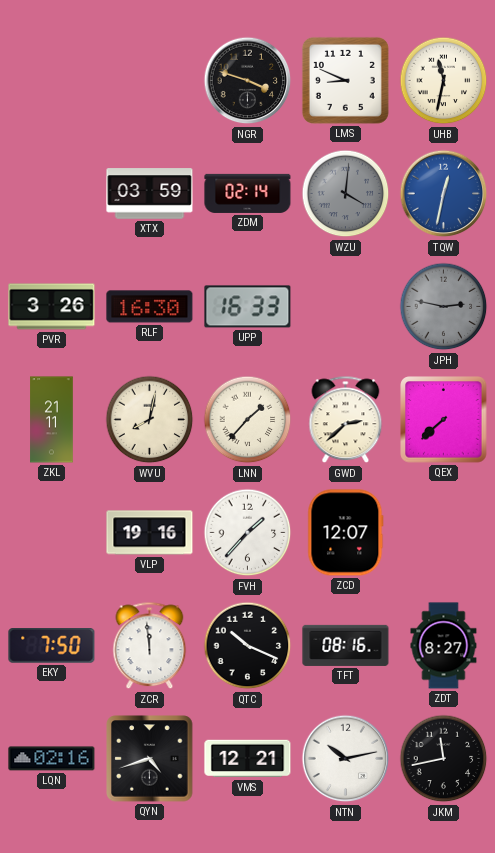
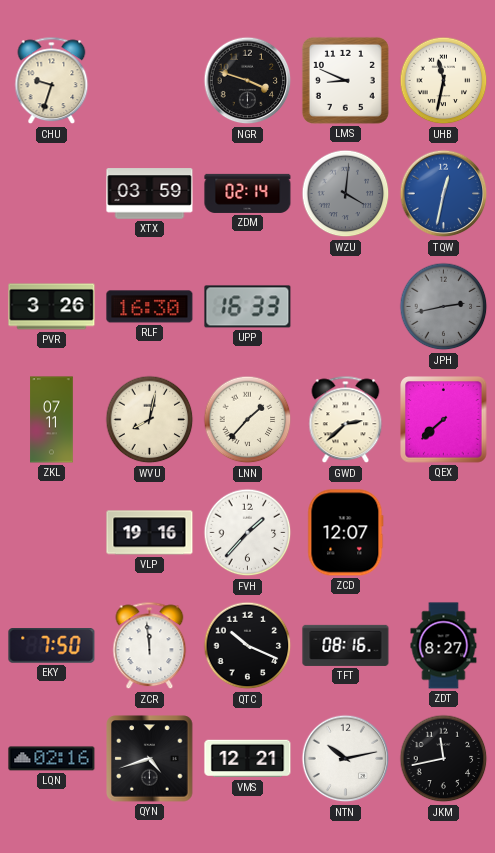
CHU: none -> 9:33 (52, 81)
JPH: 2:47 -> 2:43 (444, 307)
ZKL: 21:11 -> 07:11 (52, 420)
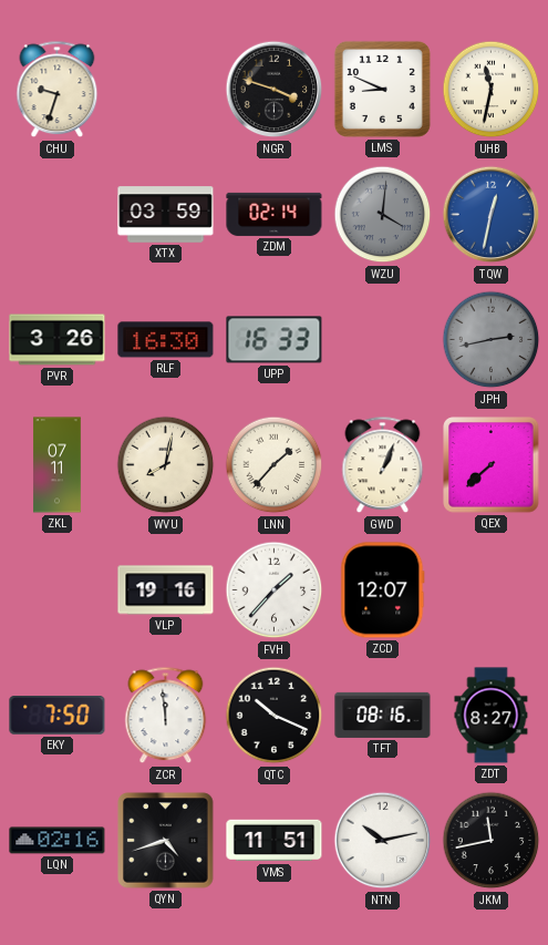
GWD: 2:38 -> 1:04 (383, 465)
VMS: 12:21 -> 11:51 (275, 841)
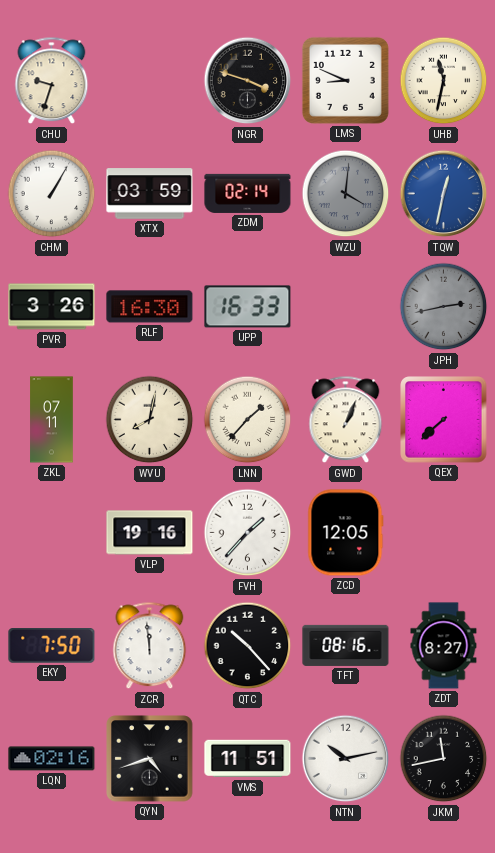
CHM: none -> 1:05 (52, 194)
ZCD: 12:07 -> 12:05 (346, 533)
QTC: 10:19 -> 10:23 (248, 646)
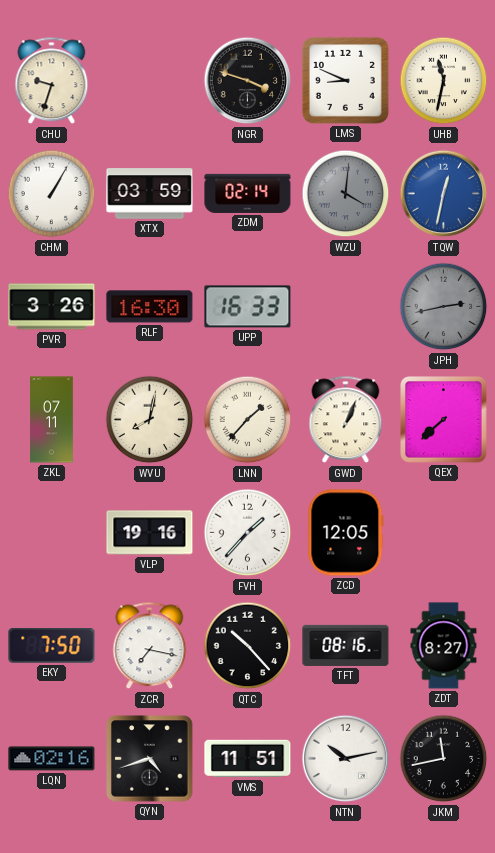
ZCR: 11:59 -> 7:17 (150, 646)
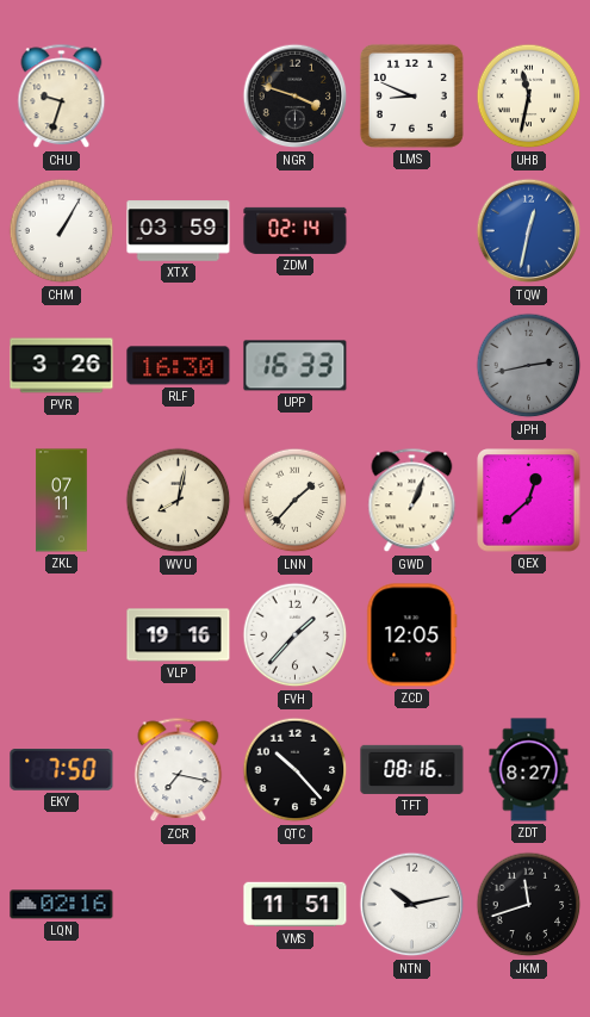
WZU: 4:01 -> none (346, 194)
QEX: 7:38 -> 12:38 (529, 501)
QYN: 4:42 -> none (150, 759)
JKM: 11:43 -> 11:42 (529, 905)
